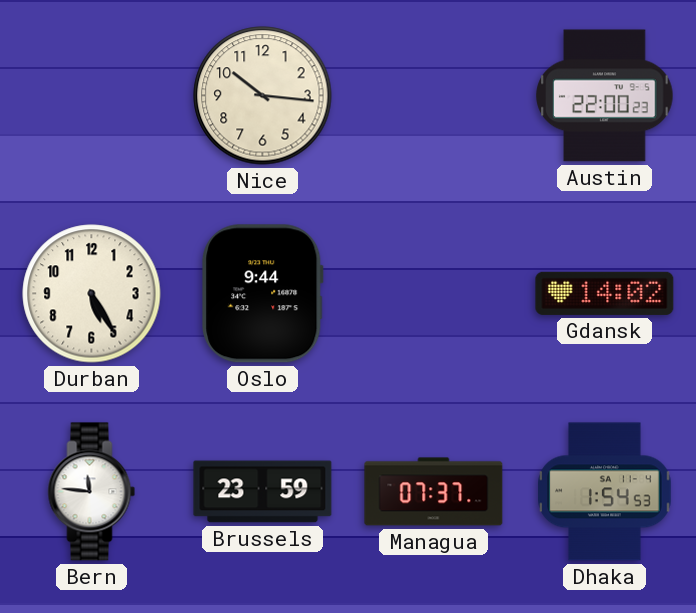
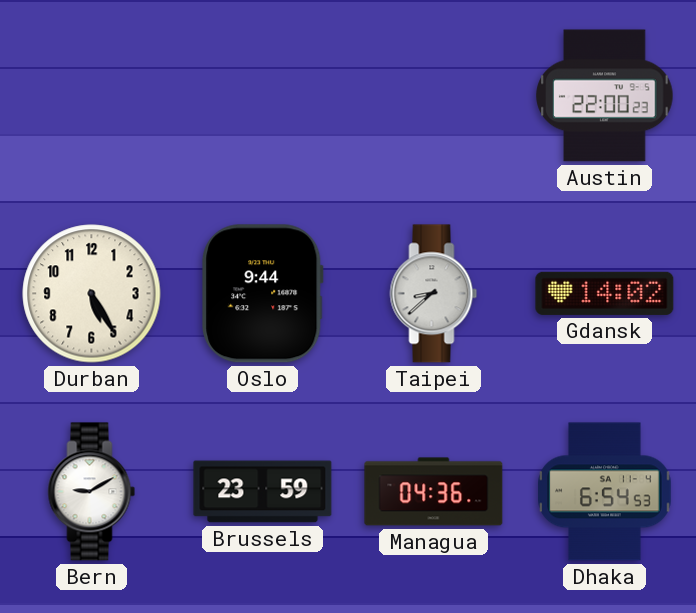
Nice: 10:16 -> none (263, 96)
Taipei: none -> 8:38 (434, 294)
Bern: 11:46 -> 9:10 (92, 492)
Managua: 07:37 -> 04:36 (434, 492)
Dhaka: 1:54 -> 6:54 (605, 492)
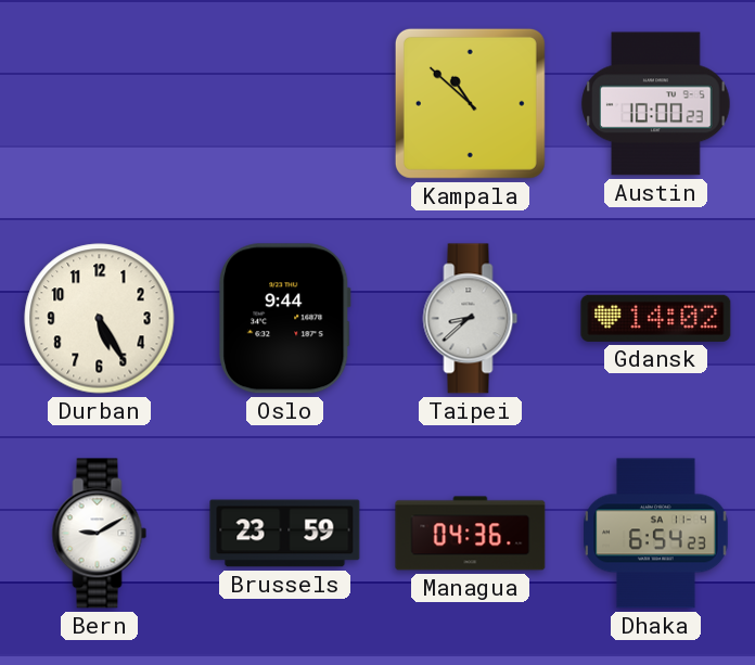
Kampala: none -> 10:52 (470, 103)
Austin: 22:00 -> 10:00 (656, 104)
Dhaka: 6:54:53 -> 6:54:23 (656, 534)
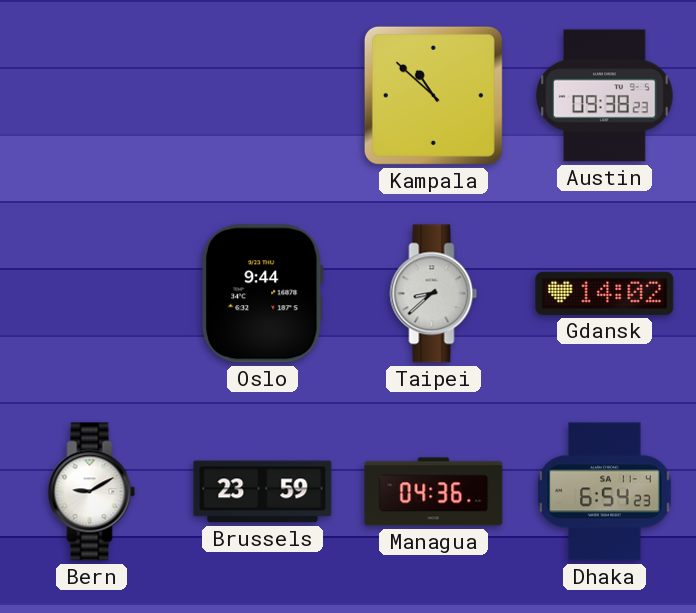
Austin: 10:00 -> 09:38 (605, 96)
Durban: 5:25 -> none (100, 319)
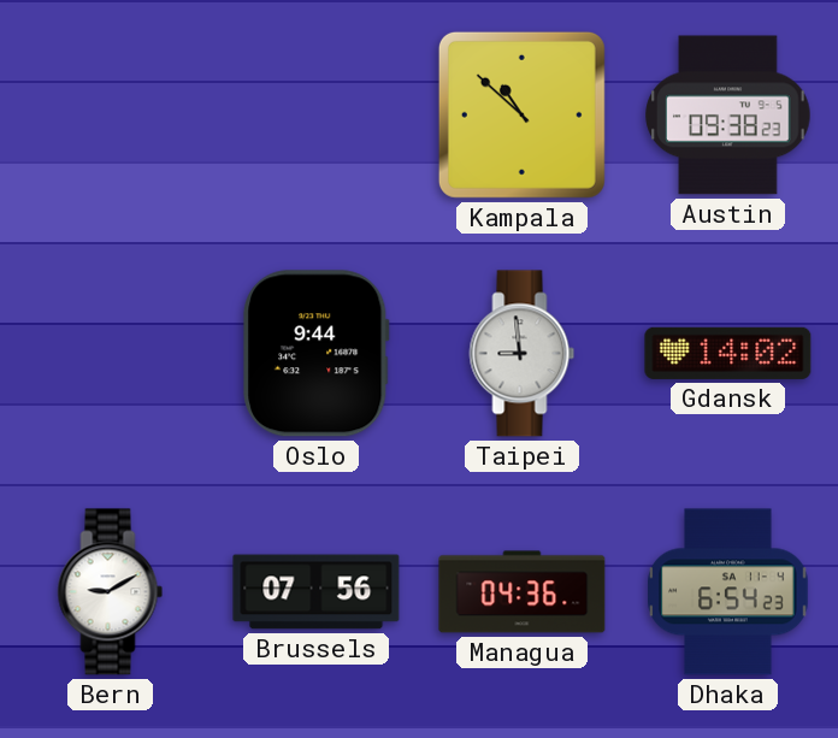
Taipei: 8:38 -> 8:59 (523, 354)
Brussels: 23:59 -> 07:56 (317, 592)
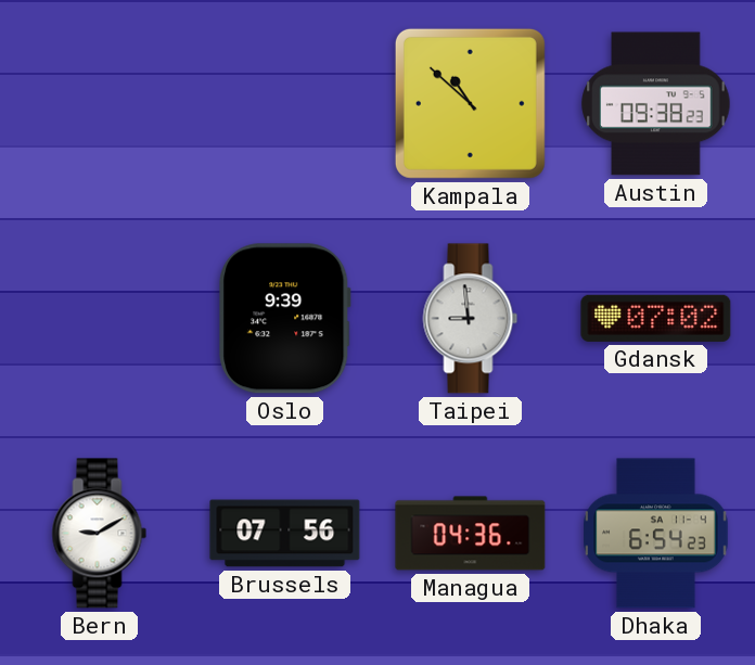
Oslo: 9:44 -> 9:39 (285, 319)
Gdansk: 14:02 -> 07:02 (656, 318)
